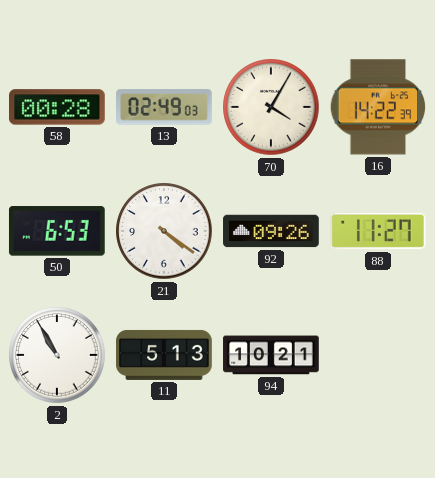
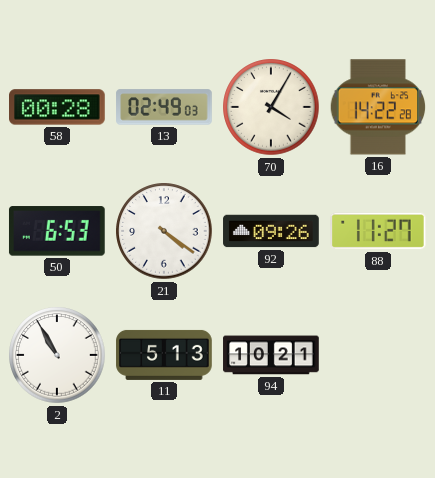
16: 14:22:39 -> 14:22:28 (378, 107)
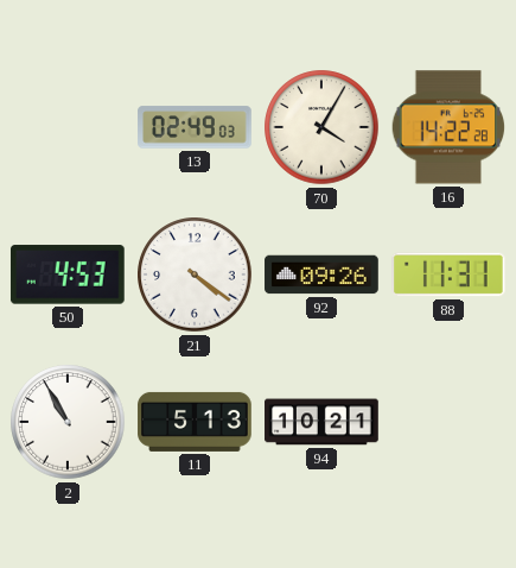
58: 00:28 -> none (57, 107)
50: 6:53 -> 4:53 (68, 274)
88: 11:27 -> 11:31 (450, 274)
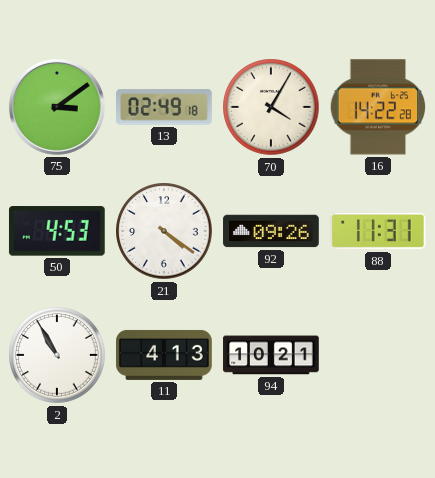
75: none -> 3:09 (57, 107)
13: 02:49:03 -> 02:49:18 (164, 107)
11: 5:13 -> 4:13 (164, 355)
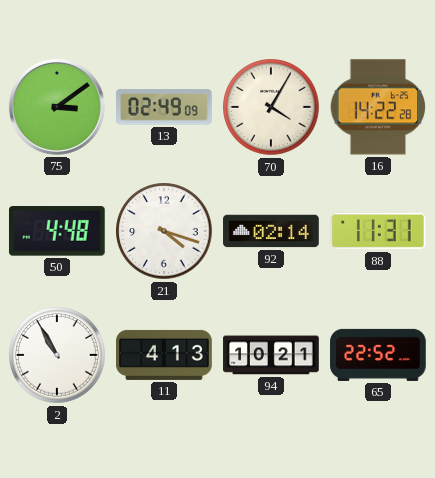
13: 02:49:18 -> 02:49:09 (164, 107)
50: 4:53 -> 4:48 (57, 231)
21: 4:21 -> 4:18 (164, 231)
92: 09:26 -> 02:14 (271, 231)
65: none -> 22:52 (378, 355)
